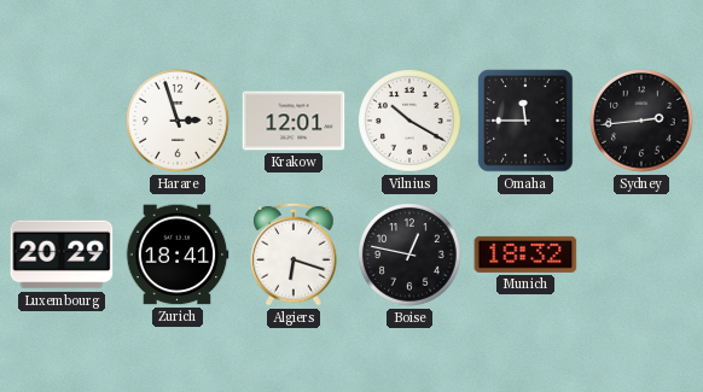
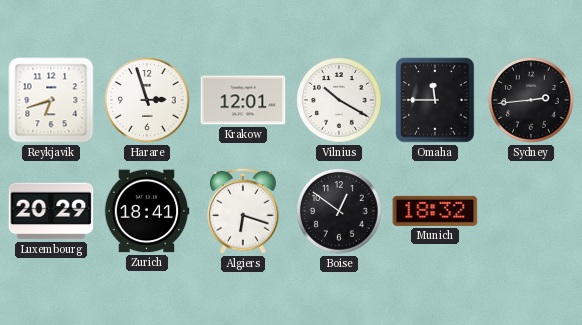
Reykjavik: none -> 6:42 (51, 100)
Boise: 12:47 -> 12:51 (339, 211)
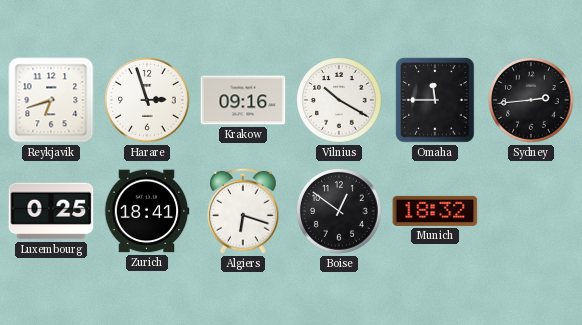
Krakow: 12:01 -> 09:16 (243, 100)
Luxembourg: 20:29 -> 0:25 (51, 211)
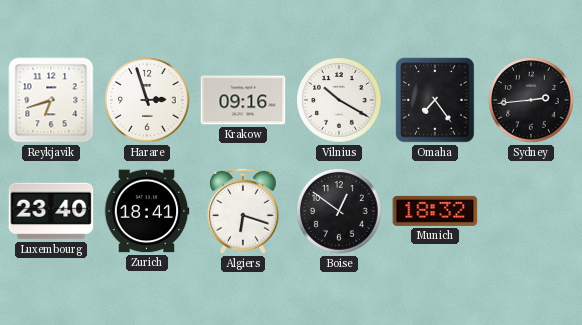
Omaha: 11:45 -> 7:24 (435, 100)
Luxembourg: 0:25 -> 23:40 (51, 211)
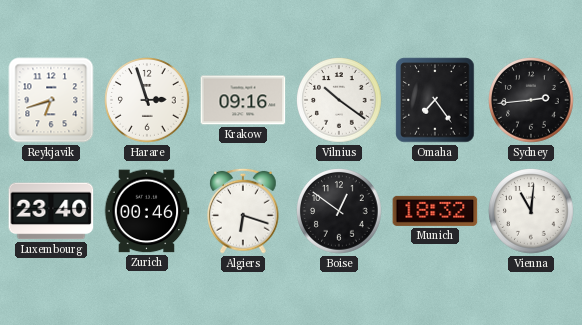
Vilnius: 10:20 -> 10:21 (339, 100)
Zurich: 18:41 -> 00:46 (147, 211)
Vienna: none -> 11:01 (531, 211)
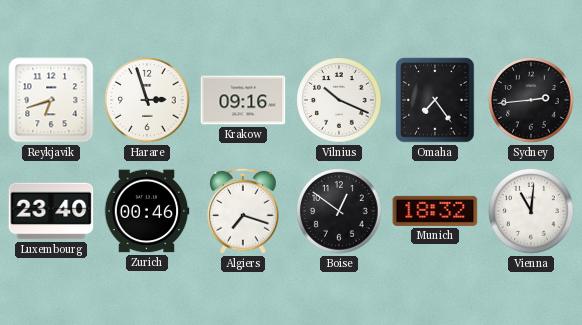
Vilnius: 10:21 -> 10:19 (339, 100)
Algiers: 6:18 -> 7:18 (244, 211)
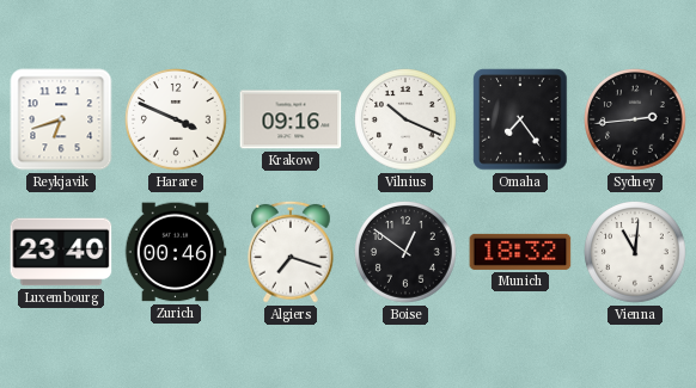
Harare: 2:57 -> 3:49 (176, 119)
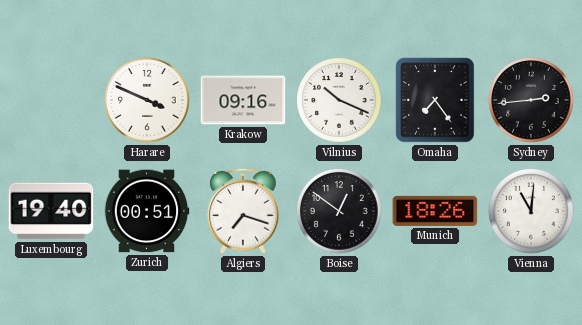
Reykjavik: 6:42 -> none (61, 119)
Luxembourg: 23:40 -> 19:40 (51, 211)
Zurich: 00:46 -> 00:51 (147, 211)
Munich: 18:32 -> 18:26 (435, 211)
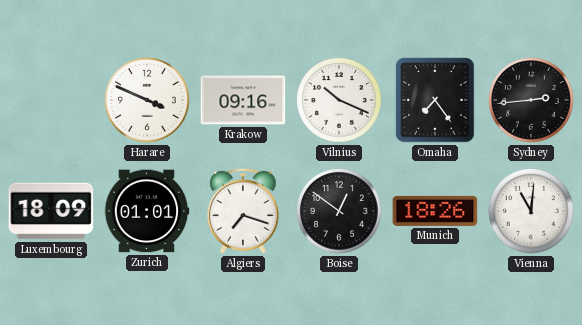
Luxembourg: 19:40 -> 18:09 (51, 211)
Zurich: 00:51 -> 01:01 (147, 211)
